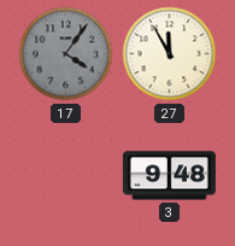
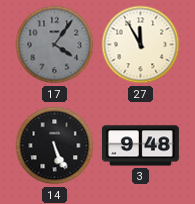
14: none -> 5:26 (55, 146)
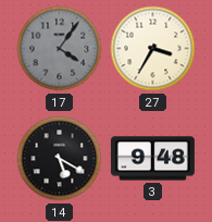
27: 11:55 -> 3:35 (153, 49)
14: 5:26 -> 5:20 (60, 159)
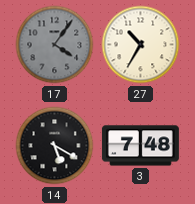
27: 3:35 -> 10:35 (141, 45)
3: 9:48 -> 7:48 (140, 146)
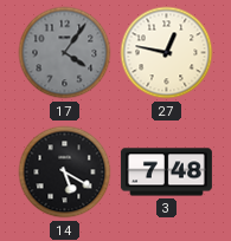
27: 10:35 -> 12:47 (167, 53)
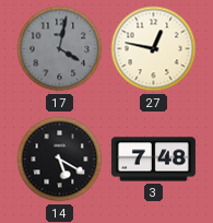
17: 4:06 -> 4:02 (60, 49)
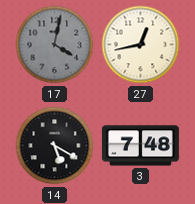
27: 12:47 -> 12:43 (141, 45)
